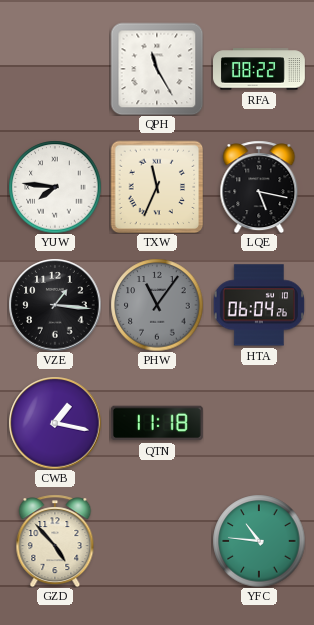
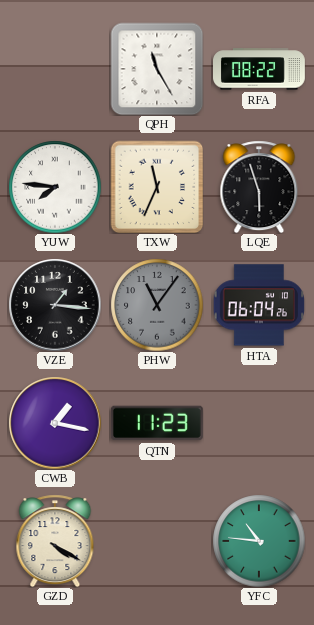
LQE: 5:17 -> 5:57 (259, 187)
QTN: 11:18 -> 11:23 (157, 423)
GZD: 4:53 -> 4:20 (55, 541)
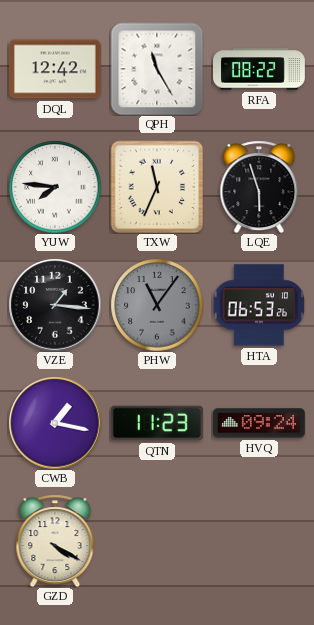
DQL: none -> 12:42 (55, 69)
HTA: 06:04 -> 06:53 (259, 305)
HVQ: none -> 09:24 (259, 423)
YFC: 10:46 -> none (259, 541)
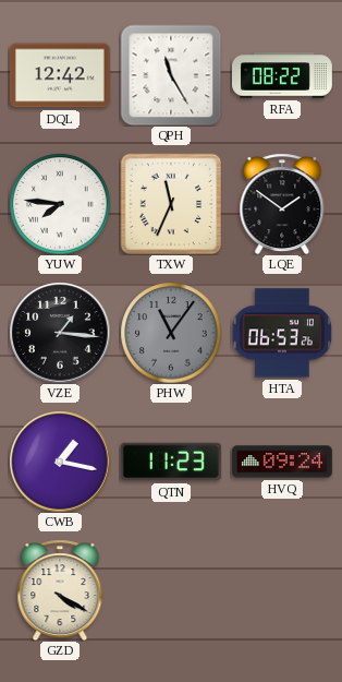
LQE: 5:57 -> 1:51 (282, 204)
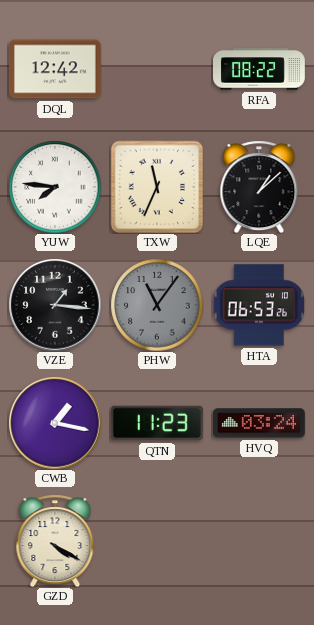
QPH: 11:25 -> none (171, 75)
LQE: 1:51 -> 1:08 (259, 187)
HVQ: 09:24 -> 03:24 (259, 423)
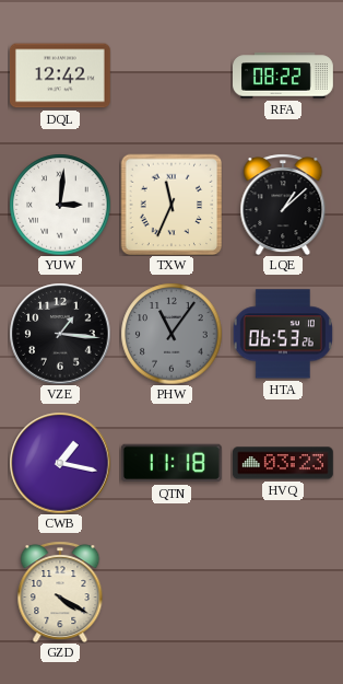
YUW: 7:46 -> 3:01 (60, 205)
QTN: 11:23 -> 11:18 (171, 463)
HVQ: 03:24 -> 03:23 (283, 463)
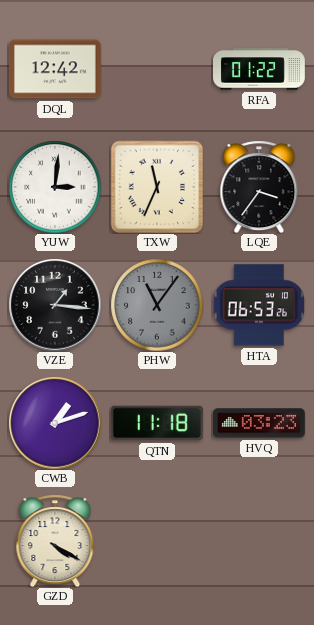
RFA: 08:22 -> 01:22 (260, 69)
LQE: 1:08 -> 3:36 (259, 187)
CWB: 1:17 -> 1:12 (55, 423)
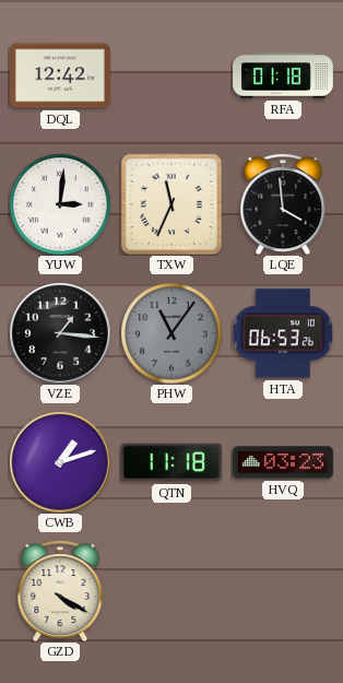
RFA: 01:22 -> 01:18 (284, 75)
LQE: 3:36 -> 3:59 (283, 204)
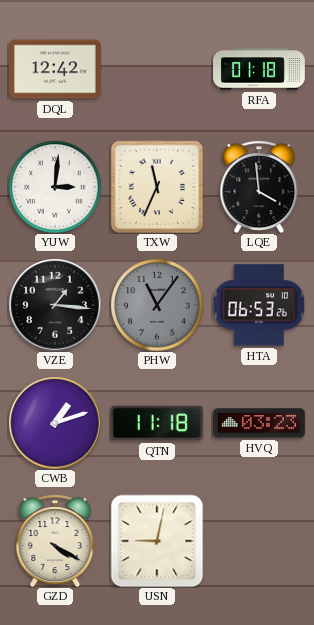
USN: none -> 9:02 (157, 541)
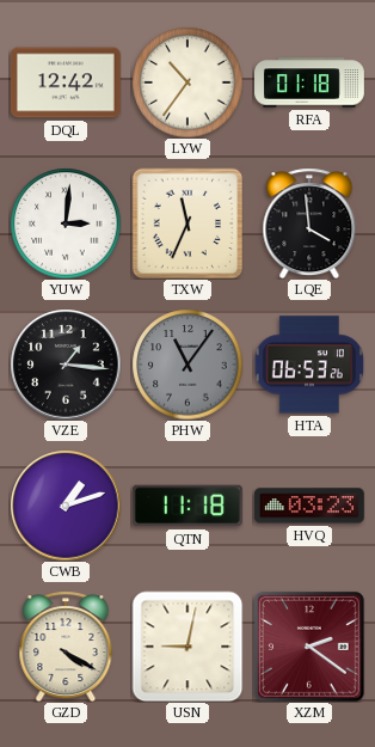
LYW: none -> 10:36 (187, 82)
XZM: none -> 2:21 (309, 647)
